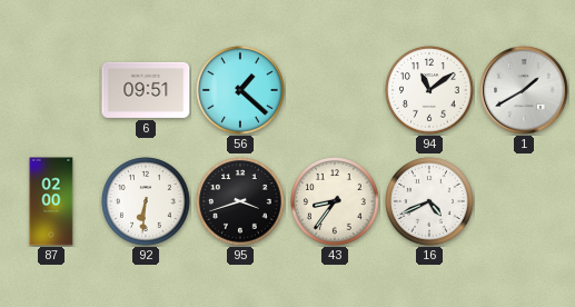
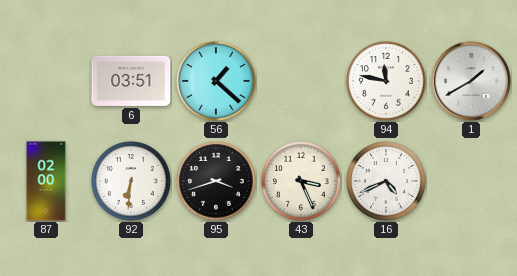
6: 09:51 -> 03:51 (131, 81)
94: 11:09 -> 11:47 (386, 81)
43: 8:36 -> 3:26 (301, 181)
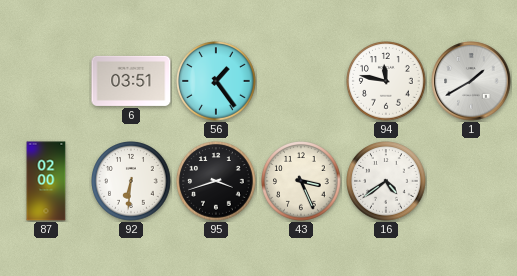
56: 1:22 -> 1:24 (216, 81)
16: 4:41 -> 4:39 (386, 181)
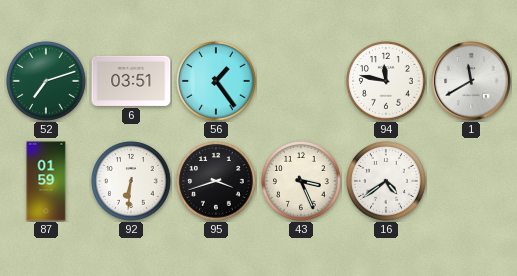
52: none -> 7:12 (46, 81)
1: 1:40 -> 11:40 (471, 81)
87: 02:00 -> 01:59 (46, 181)
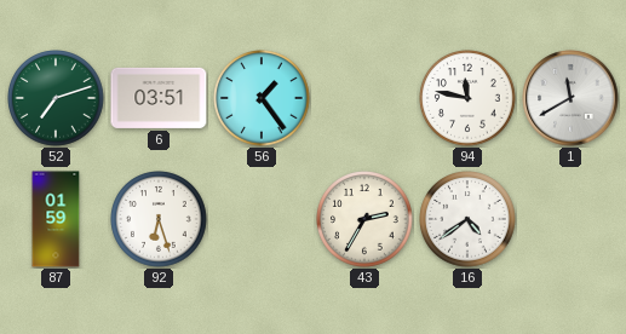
92: 6:31 -> 6:27 (159, 219)
95: 3:42 -> none (216, 181)
43: 3:26 -> 2:35 (364, 219)
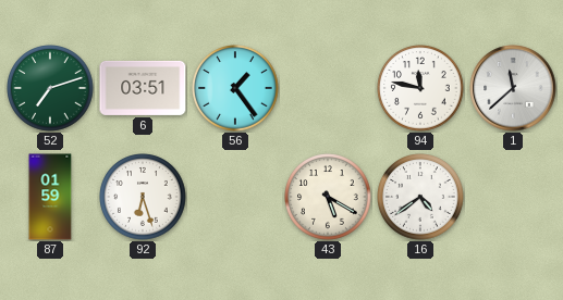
1: 11:40 -> 11:38 (513, 88)
43: 2:35 -> 5:20 (328, 197)
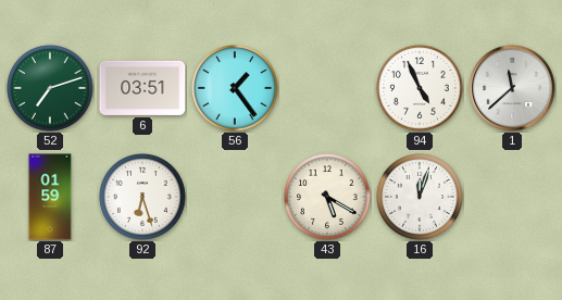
94: 11:47 -> 4:56 (420, 88)
16: 4:39 -> 12:03 (420, 197)
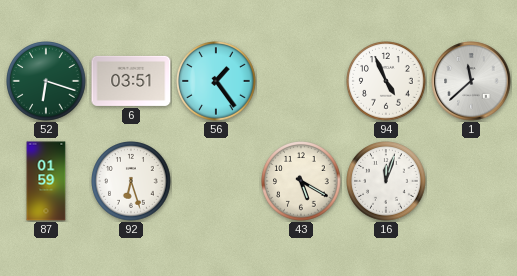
52: 7:12 -> 6:18 (46, 81)
